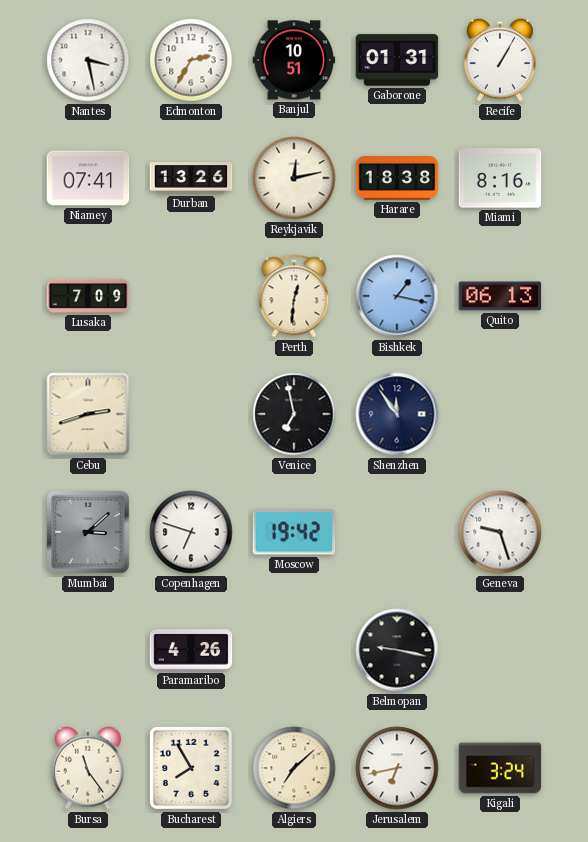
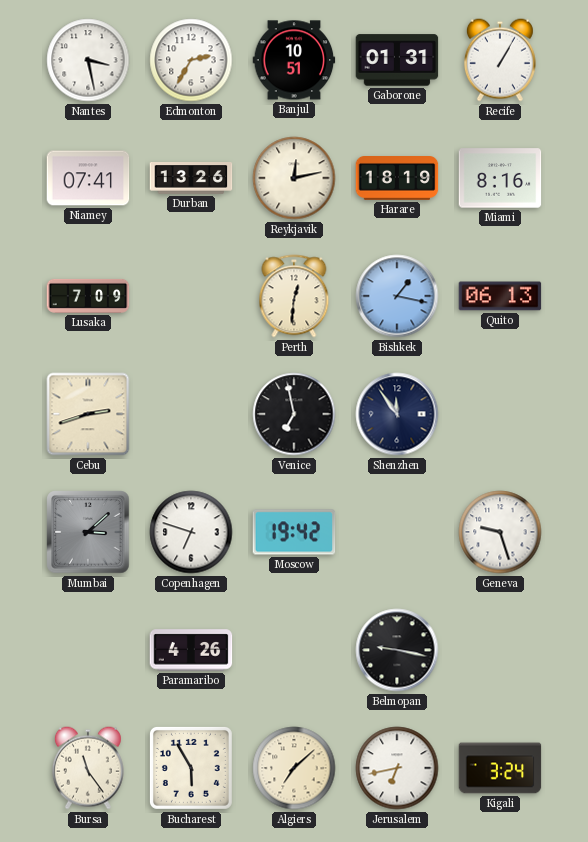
Harare: 18:38 -> 18:19 (397, 179)
Bucharest: 7:55 -> 5:55 (191, 768)
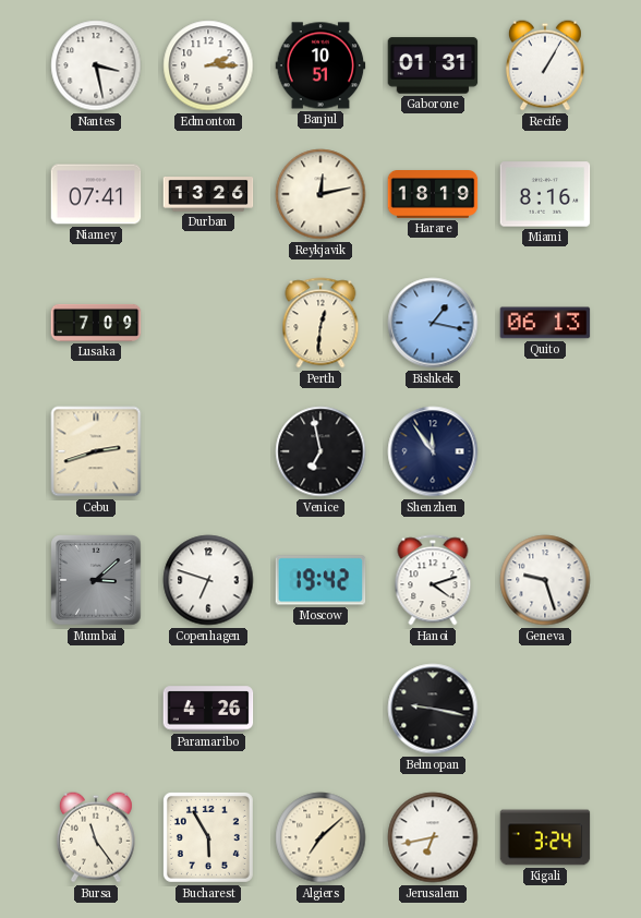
Edmonton: 2:35 -> 2:15 (208, 65)
Hanoi: none -> 4:12 (433, 580)
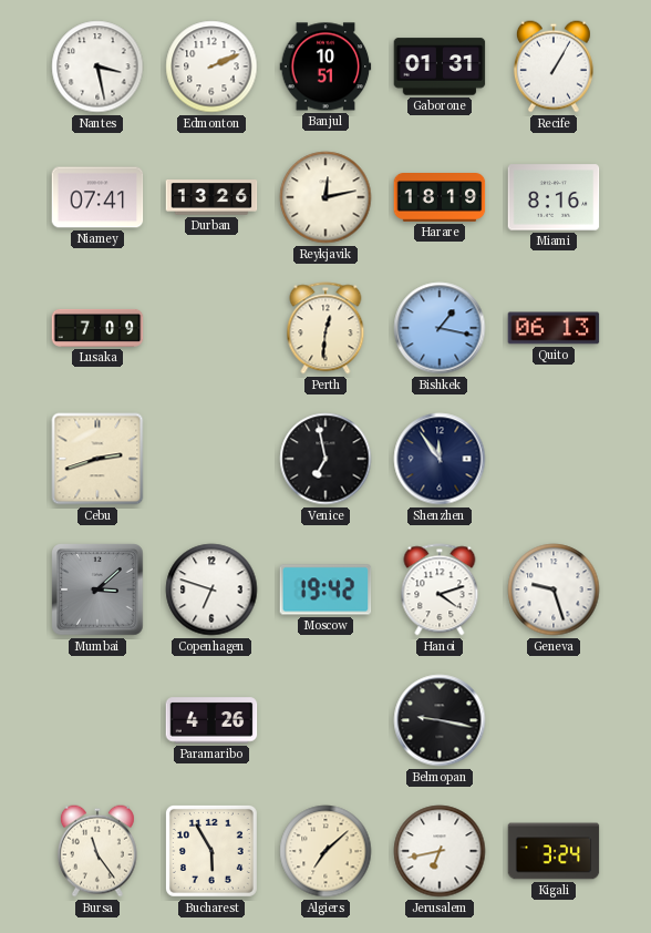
Edmonton: 2:15 -> 2:11 (211, 66)
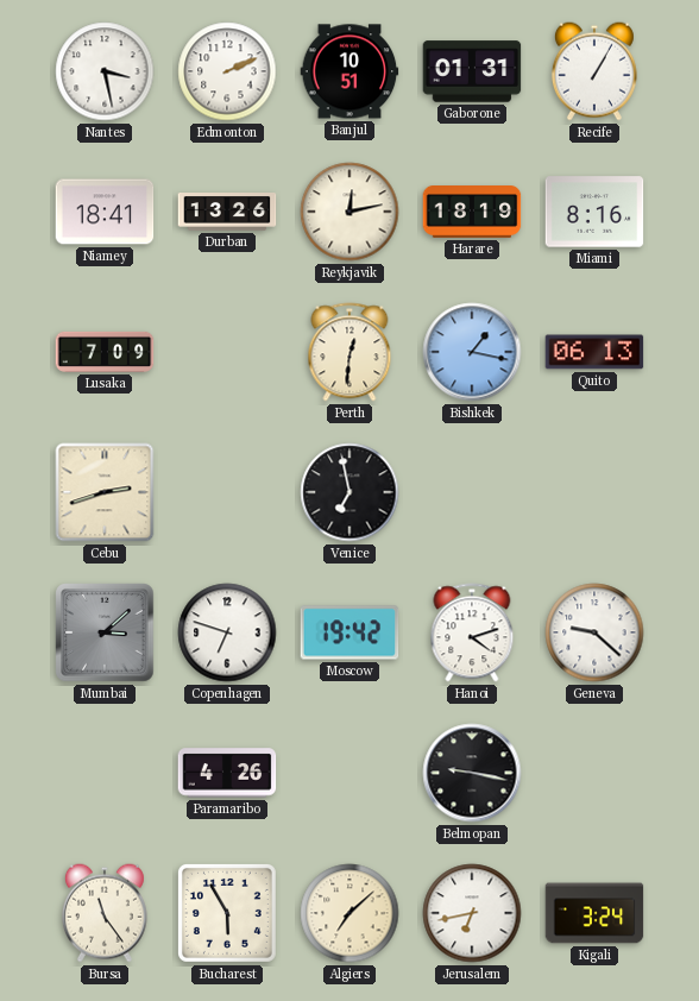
Niamey: 07:41 -> 18:41 (105, 212)
Shenzhen: 11:54 -> none (440, 459)
Geneva: 9:27 -> 9:22 (594, 632)
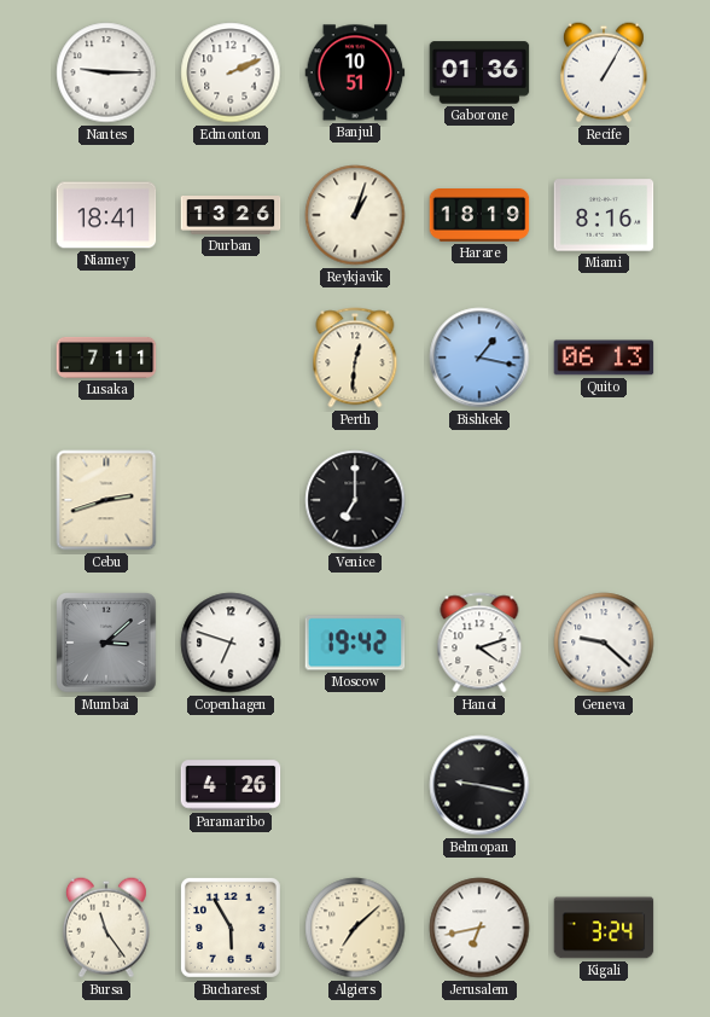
Nantes: 3:28 -> 9:15 (106, 72)
Gaborone: 01:31 -> 01:36 (479, 72)
Reykjavik: 12:13 -> 1:03 (355, 215)
Lusaka: 7:09 -> 7:11 (106, 358)
Venice: 6:58 -> 7:00 (355, 500)
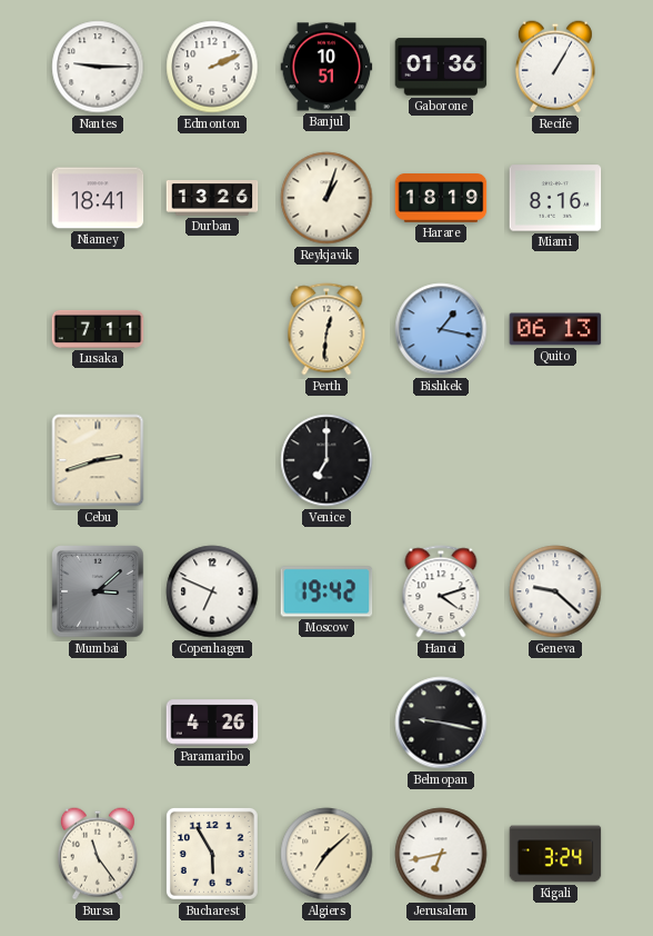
Copenhagen: 6:48 -> 6:49 (212, 591)
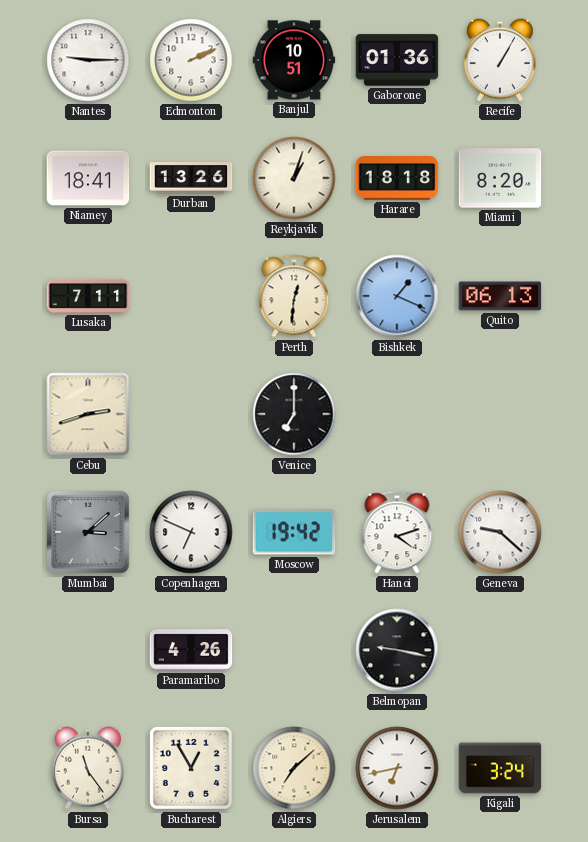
Harare: 18:19 -> 18:18 (397, 179)
Miami: 8:16 -> 8:20 (500, 178)
Bishkek: 1:17 -> 1:19 (397, 296)
Bucharest: 5:55 -> 12:55 (191, 768)
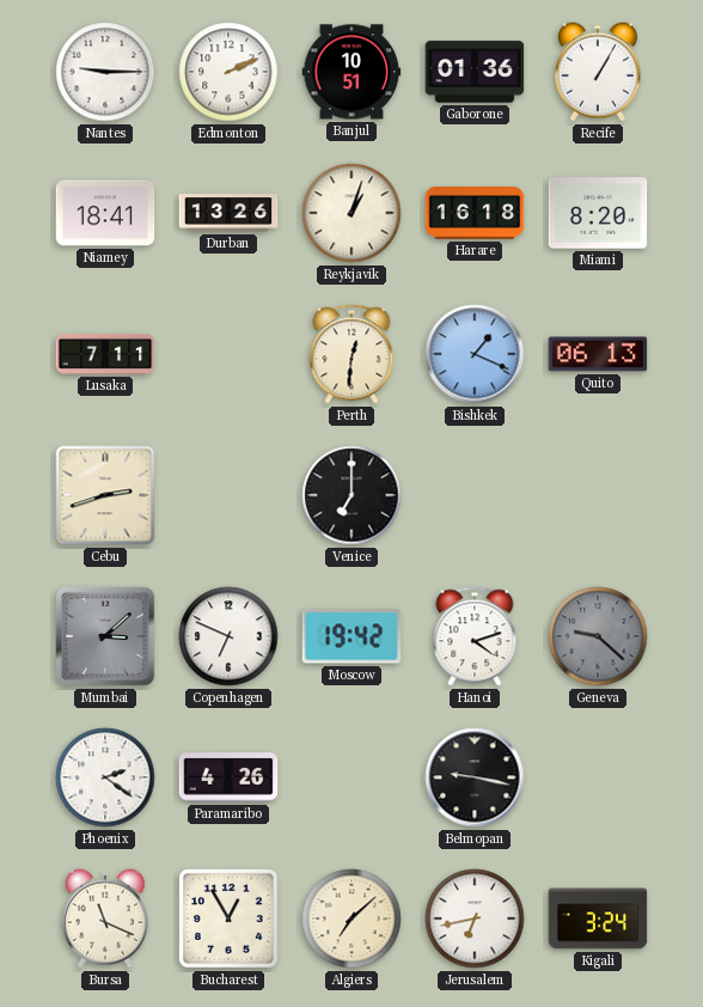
Harare: 18:18 -> 16:18 (475, 214)
Geneva dial: white -> grey (598, 636)
Phoenix: none -> 2:21 (105, 777)
Bursa: 11:24 -> 11:19 (105, 918)
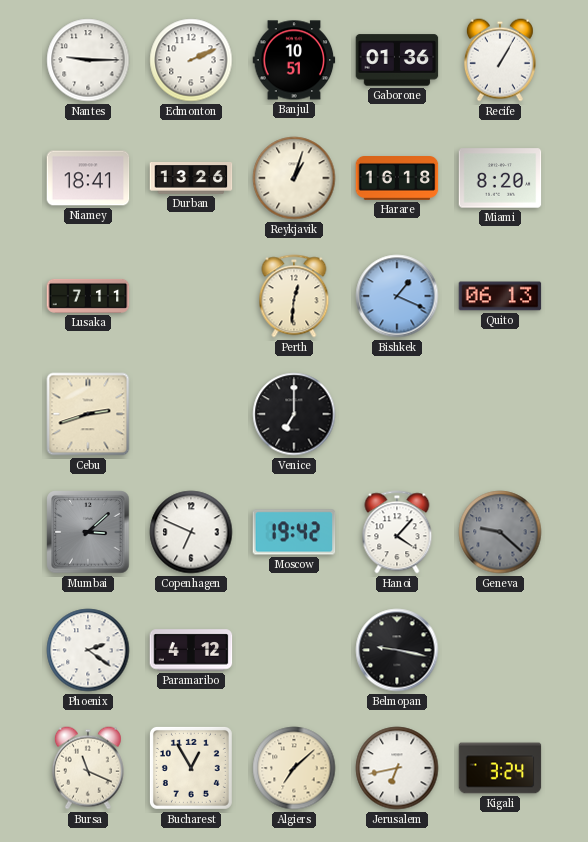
Hanoi: 4:12 -> 4:07 (397, 532)
Paramaribo: 4:26 -> 4:12 (191, 650)
